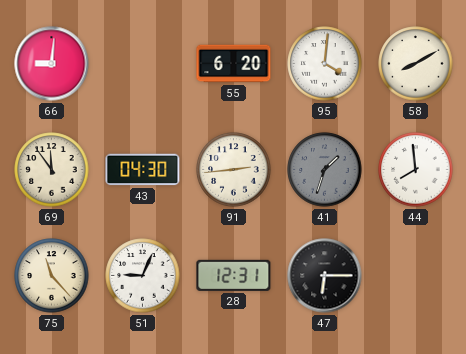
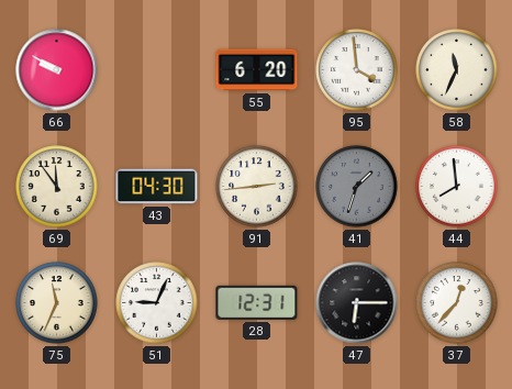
66: 9:01 -> 9:50 (57, 70)
95: 4:01 -> 3:59 (357, 70)
58: 8:10 -> 11:34 (457, 70)
75: 11:23 -> 11:34 (57, 303)
37: none -> 12:37 (457, 303)
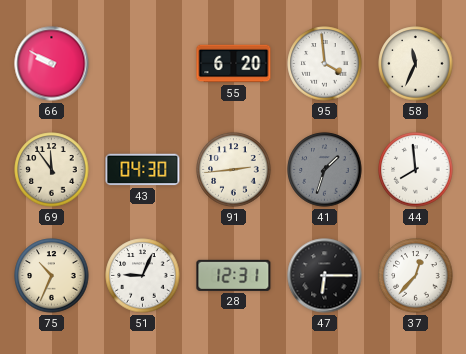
75: 11:34 -> 10:34 (52, 276)
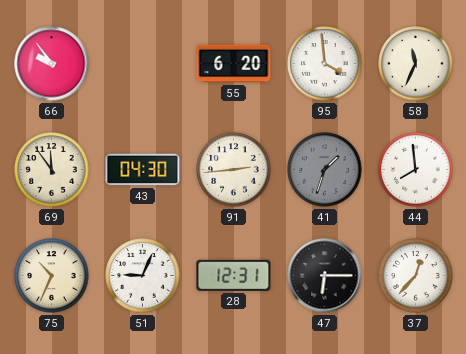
66: 9:50 -> 9:54 (52, 64)
